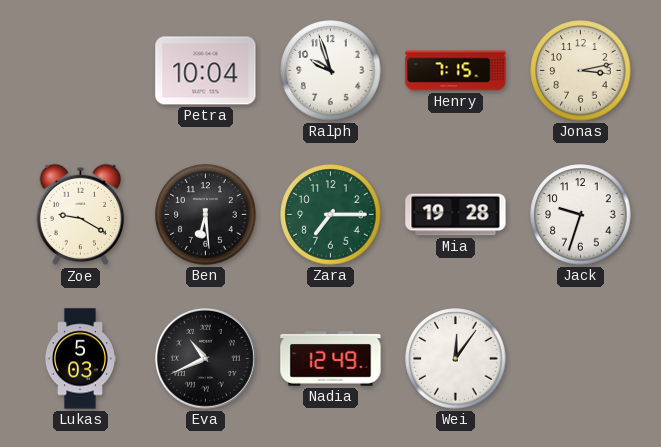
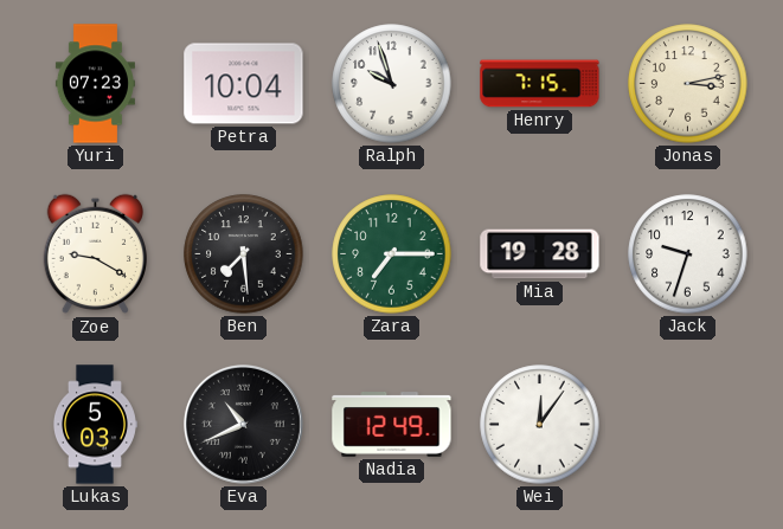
Yuri: none -> 07:23 (95, 84)
Ben: 6:29 -> 7:29 (244, 254)
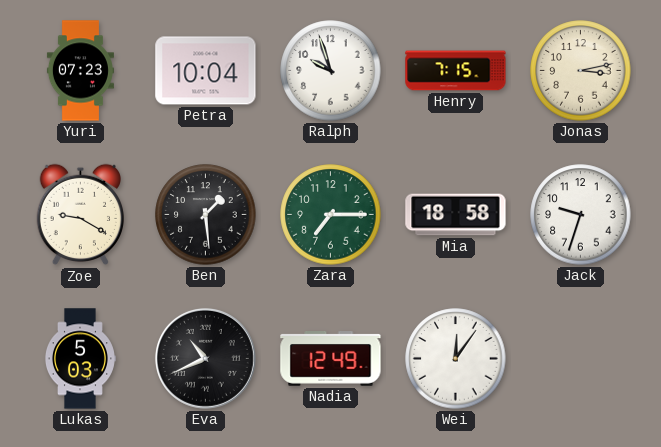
Ben: 7:29 -> 1:29 (206, 215)
Mia: 19:28 -> 18:58 (456, 215)
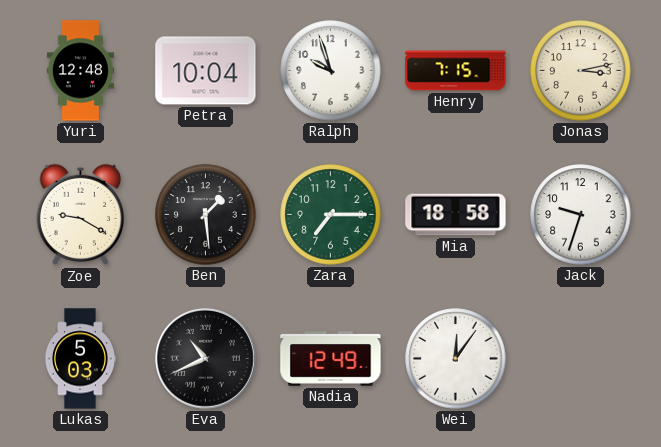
Yuri: 07:23 -> 12:48 (80, 71)
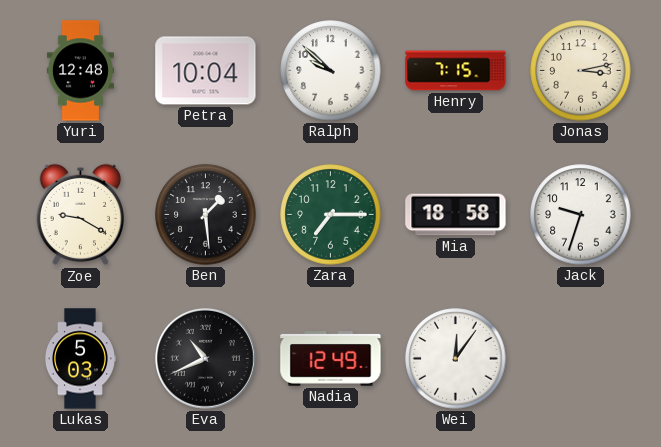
Ralph: 9:57 -> 9:52 (331, 71)
